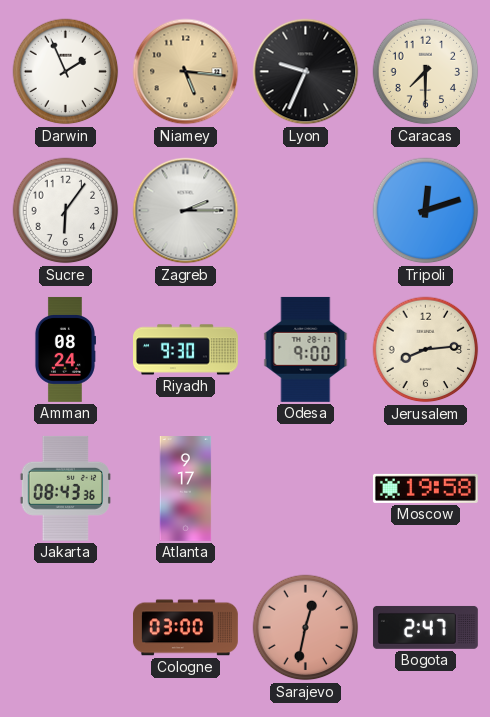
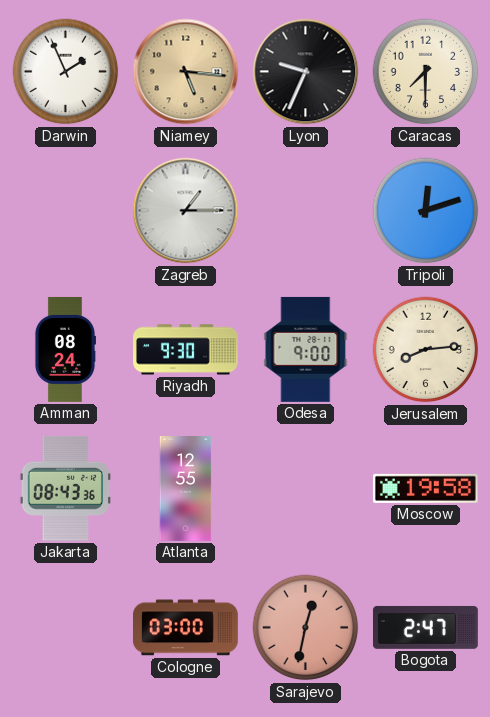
Sucre: 6:06 -> none (66, 211)
Zagreb: 2:15 -> 1:15 (186, 211)
Atlanta: 9:17 -> 12:55 (186, 489)
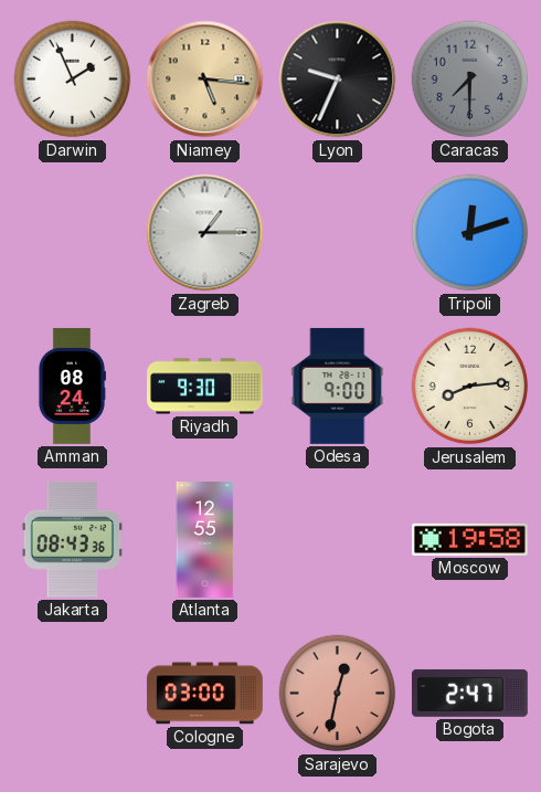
Caracas dial: cream -> grey (470, 80)
